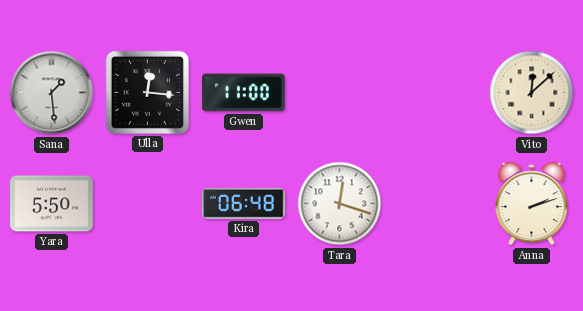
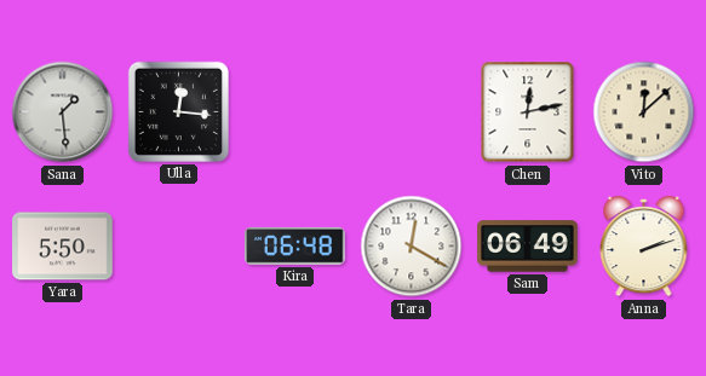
Gwen: 11:00 -> none (244, 93)
Chen: none -> 12:13 (528, 112)
Tara: 12:18 -> 12:20 (412, 247)
Sam: none -> 06:49 (528, 247)
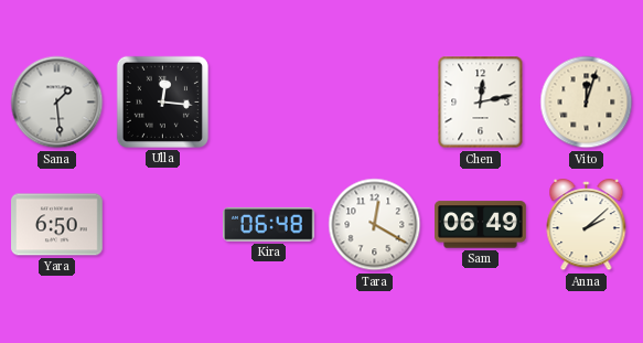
Vito: 12:08 -> 12:03 (587, 103)
Yara: 5:50 -> 6:50 (57, 225)
Anna: 2:12 -> 2:08 (587, 226)
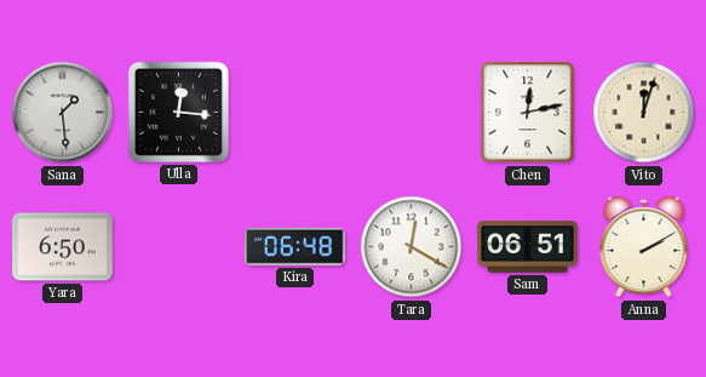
Sam: 06:49 -> 06:51 (528, 247)
Anna: 2:08 -> 2:10 (644, 249)
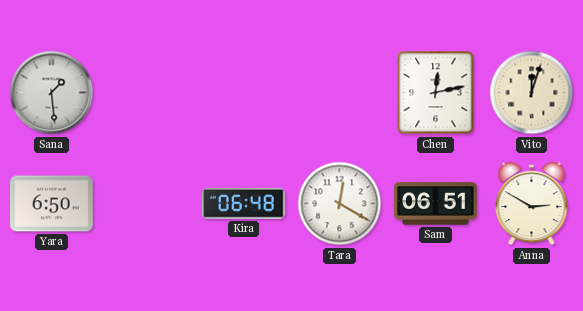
Ulla: 12:16 -> none (178, 112)
Anna: 2:10 -> 2:50 (532, 205)
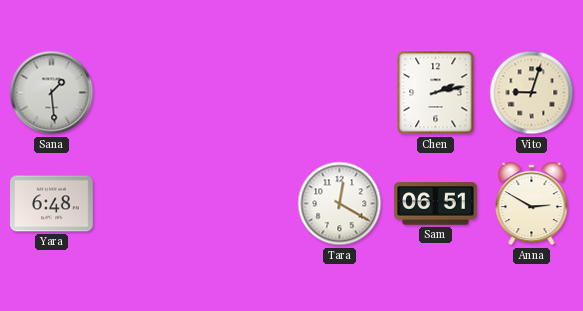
Chen: 12:13 -> 2:13 (436, 93)
Vito: 12:03 -> 9:03 (532, 93)
Yara: 6:50 -> 6:48 (52, 204)
Kira: 06:48 -> none (244, 203)
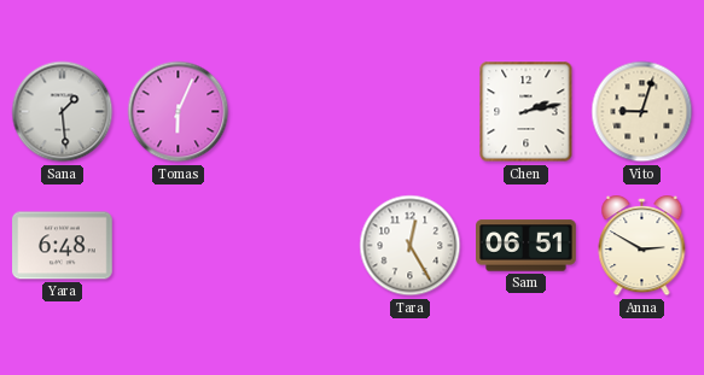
Tomas: none -> 6:04 (179, 112)
Tara: 12:20 -> 12:25 (411, 246)
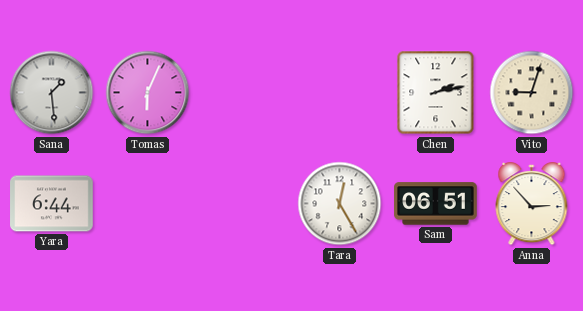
Yara: 6:48 -> 6:44 (52, 204)
Anna: 2:50 -> 2:53 (532, 205)
